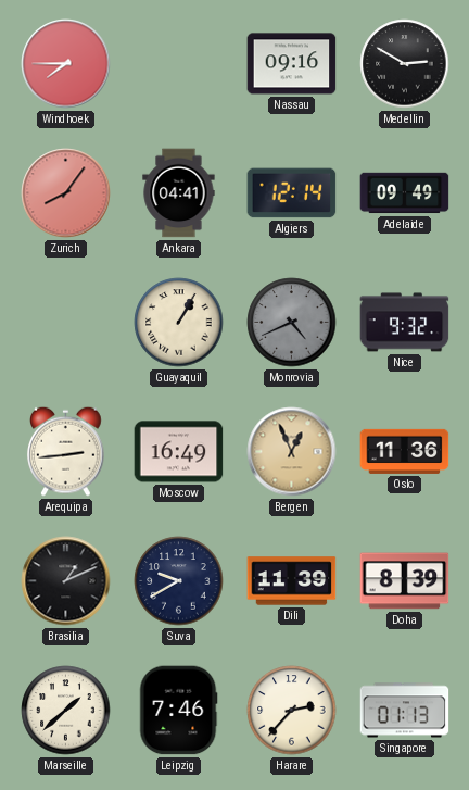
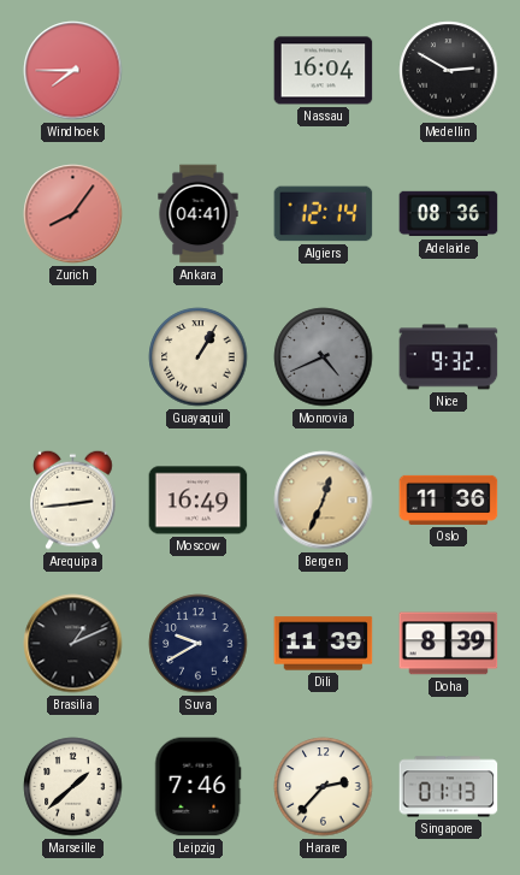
Nassau: 09:16 -> 16:04 (324, 71)
Adelaide: 09:49 -> 08:36 (449, 214)
Bergen: 12:56 -> 12:34 (324, 501)
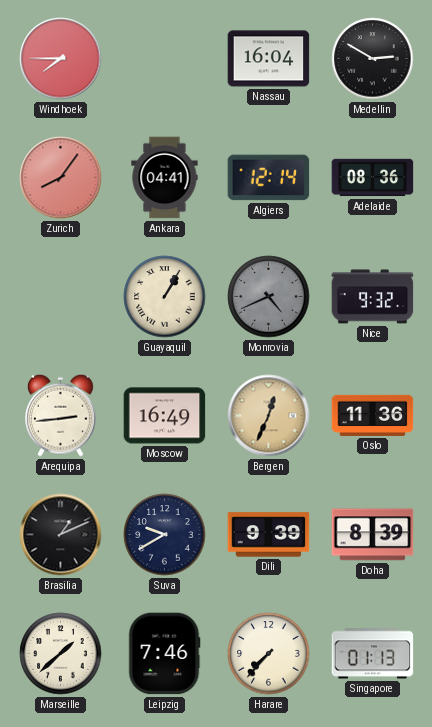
Dili: 11:39 -> 9:39 (269, 535)
Harare: 2:37 -> 7:37 (269, 654)
